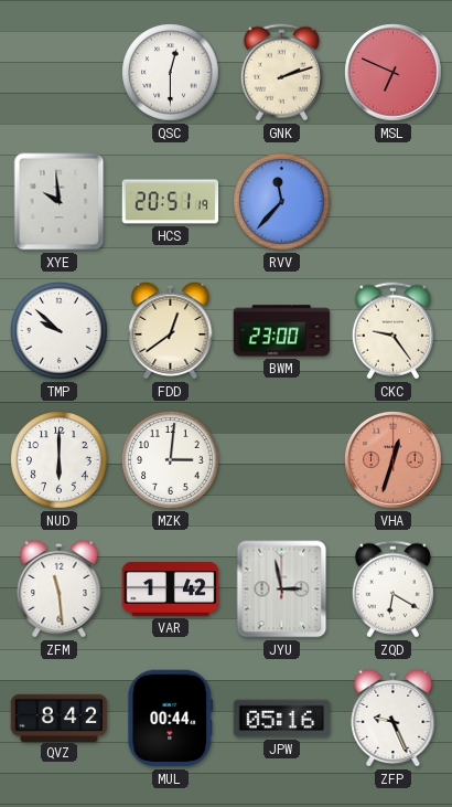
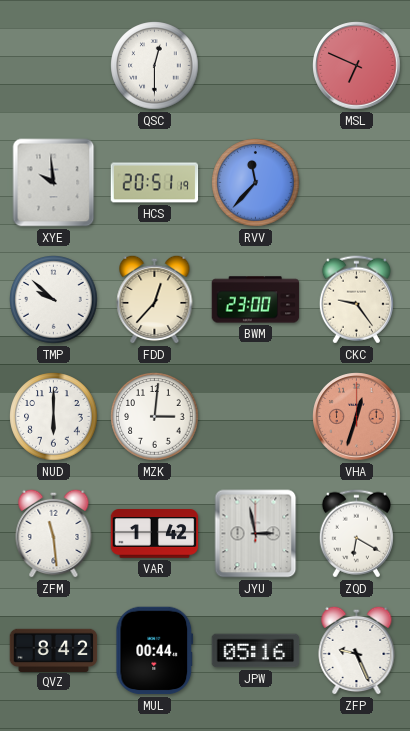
GNK: 2:12 -> none (281, 73)
FDD: 12:39 -> 12:37 (155, 299)
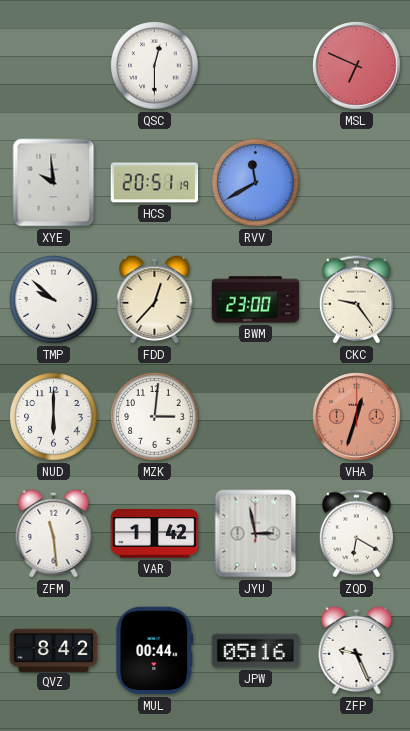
RVV: 11:37 -> 11:40 (256, 183)
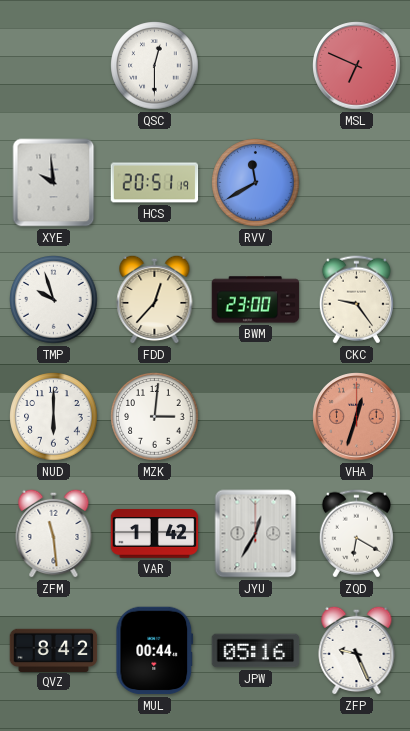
TMP: 9:52 -> 9:57 (54, 300)
JYU: 2:58 -> 12:35 (256, 534)
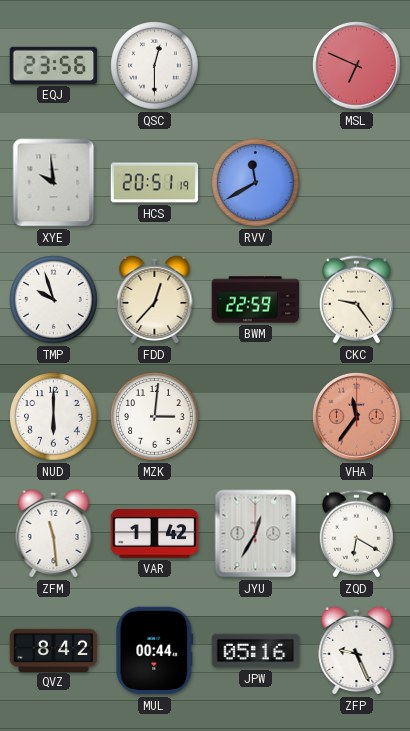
EQJ: none -> 23:56 (54, 65)
BWM: 23:00 -> 22:59 (256, 300)
VHA: 12:33 -> 11:36 (357, 417)
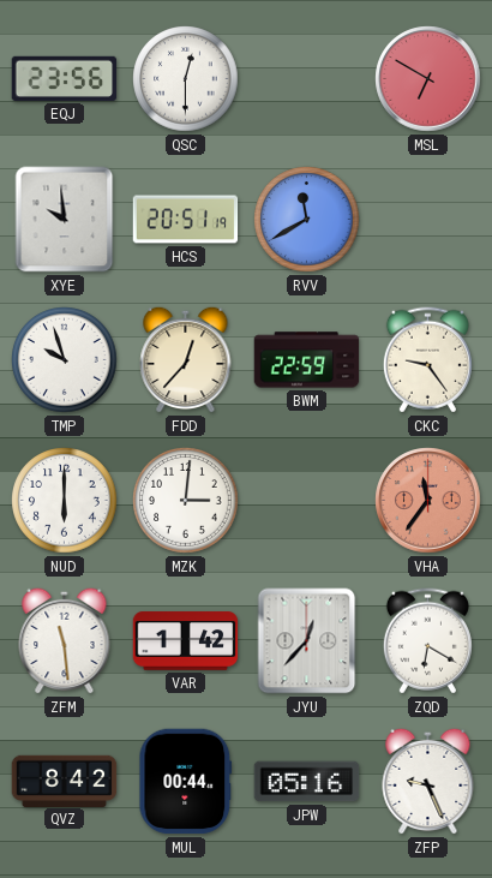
MSL: 6:49 -> 6:50 (428, 79)
JYU: 12:35 -> 12:37 (307, 641)
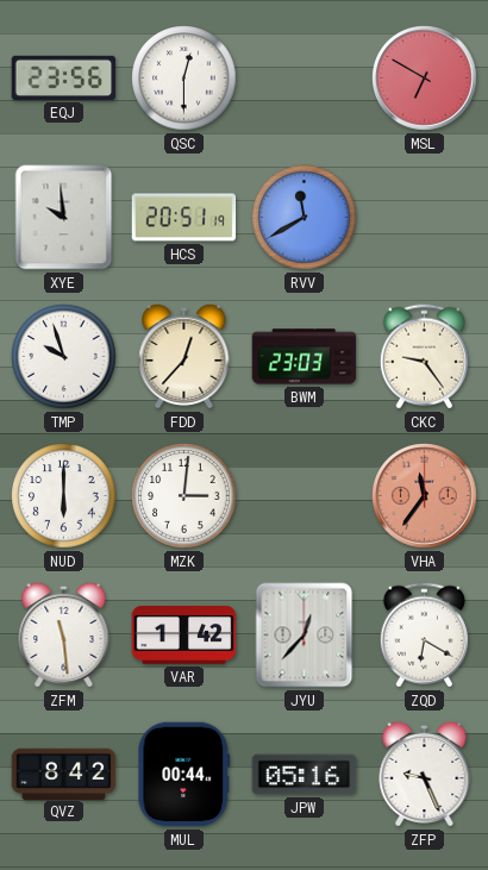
BWM: 22:59 -> 23:03 (305, 357)
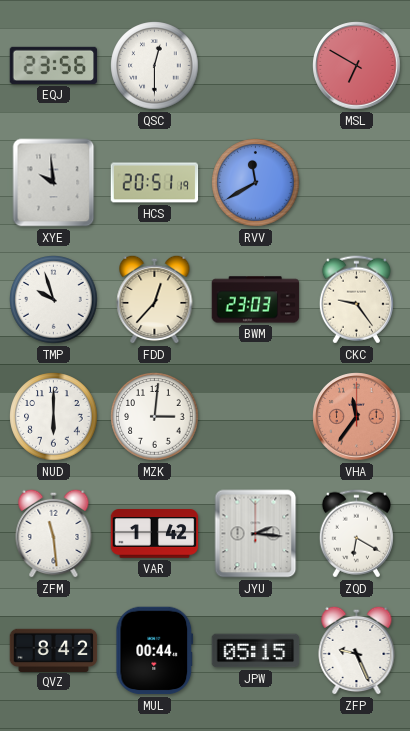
JYU: 12:37 -> 2:16 (256, 534)
JPW: 05:16 -> 05:15 (256, 651)
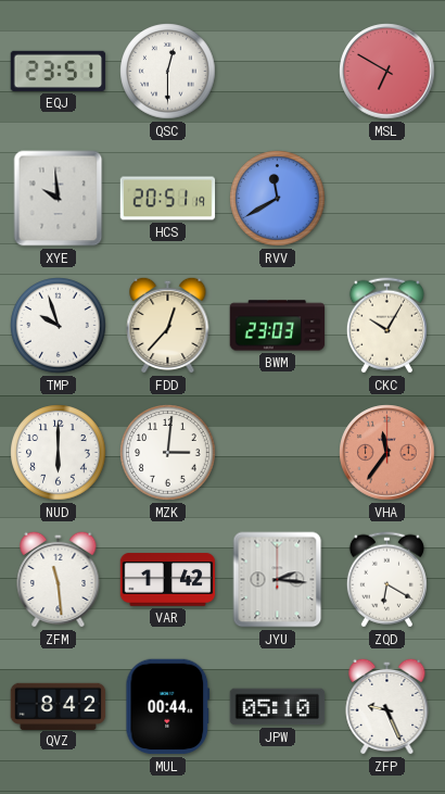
EQJ: 23:56 -> 23:51 (59, 71)
CKC: 9:24 -> 10:05 (386, 326)
JPW: 05:15 -> 05:10 (278, 707)
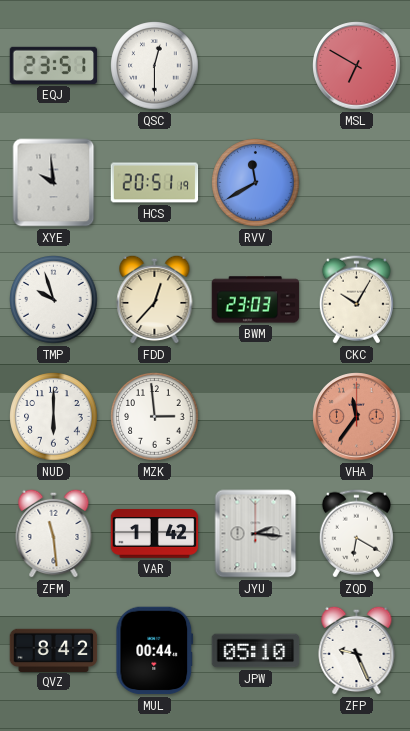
MZK: 3:01 -> 2:59 (155, 417)
